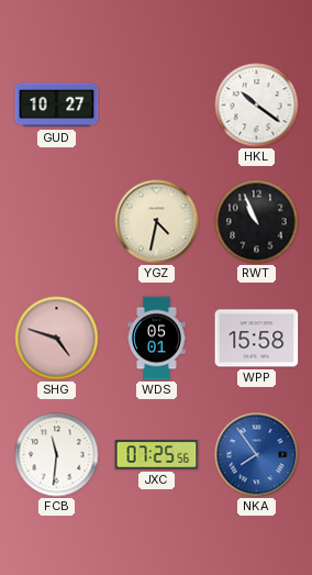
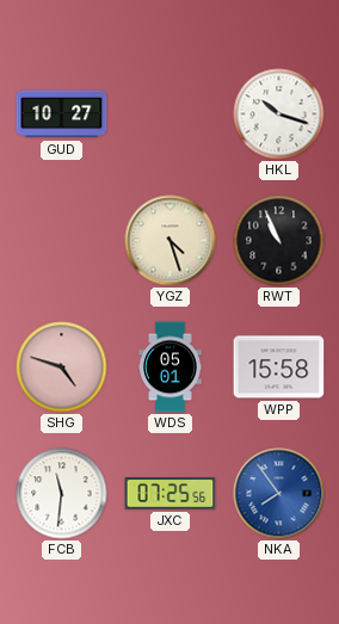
HKL: 10:21 -> 10:18 (279, 115)
YGZ: 4:32 -> 4:27 (171, 241)
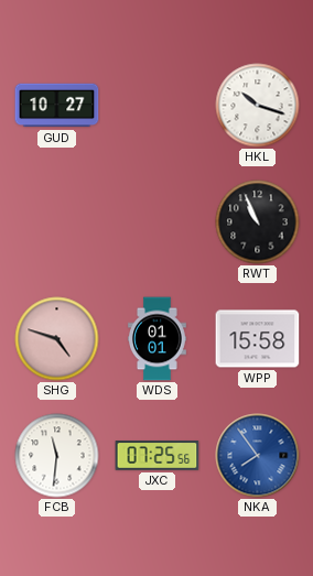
YGZ: 4:27 -> none (171, 241)
WDS: 05:01 -> 01:01 (158, 339)
